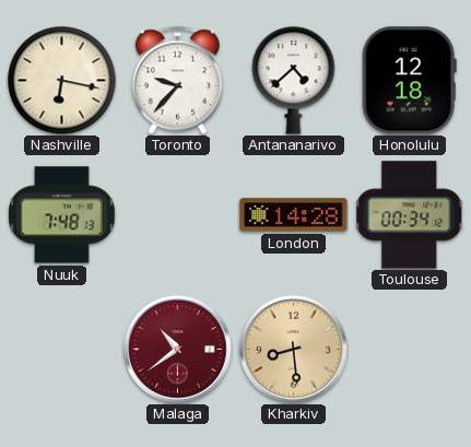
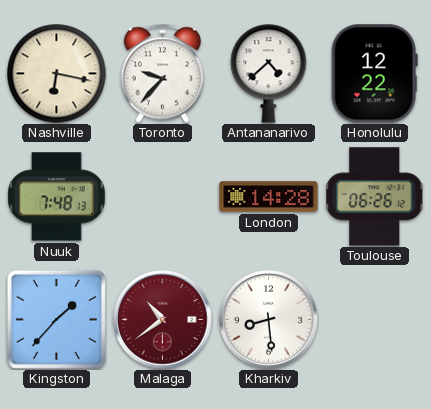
Honolulu: 12:18 -> 12:22 (374, 74)
Toulouse: 00:34 -> 06:26 (375, 197)
Kingston: none -> 1:37 (56, 319)
Kharkiv dial: champagne -> white (269, 320)
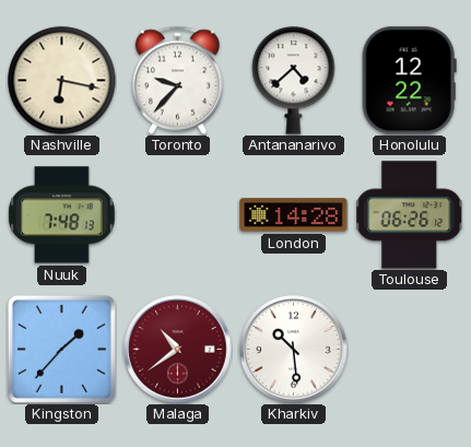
Kharkiv: 8:29 -> 10:29 (294, 350)
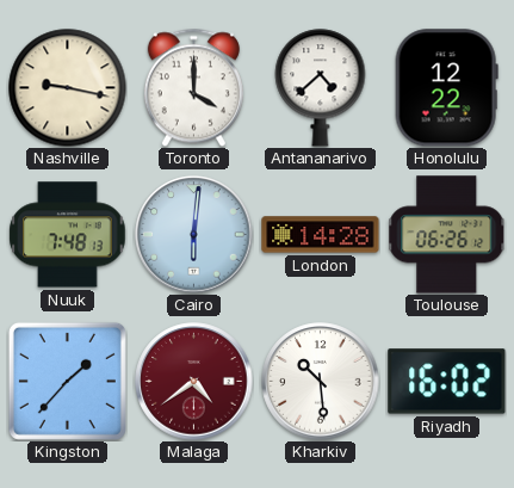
Nashville: 6:17 -> 9:17 (68, 88)
Toronto: 9:37 -> 4:00 (193, 87)
Cairo: none -> 6:01 (194, 235)
Malaga: 10:39 -> 4:39 (194, 382)
Riyadh: none -> 16:02 (447, 382)
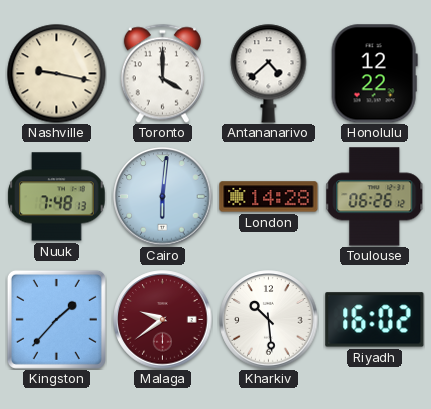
Malaga: 4:39 -> 9:39 (163, 320)
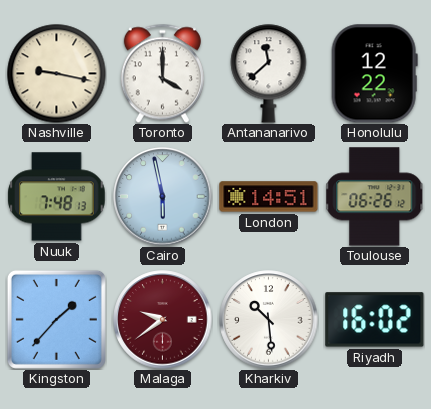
Antananarivo: 4:38 -> 11:38 (269, 74)
Cairo: 6:01 -> 5:58 (163, 197)
London: 14:28 -> 14:51 (269, 197)
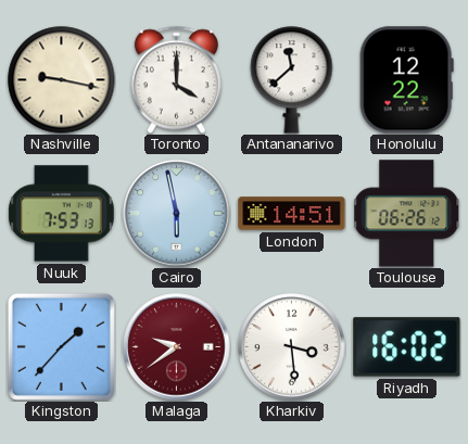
Nuuk: 7:48 -> 7:53 (62, 214)
Kharkiv: 10:29 -> 3:29 (292, 347)
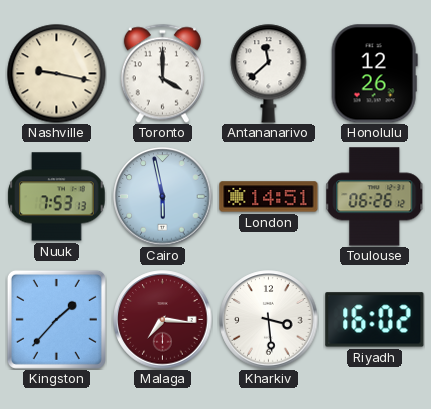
Honolulu: 12:22 -> 12:26 (374, 74)
Malaga: 9:39 -> 7:16 (163, 320)
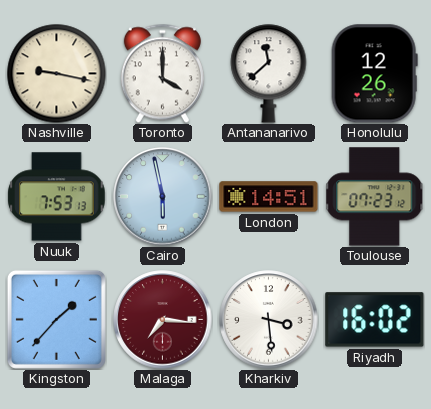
Toulouse: 06:26 -> 07:23 (375, 197)
